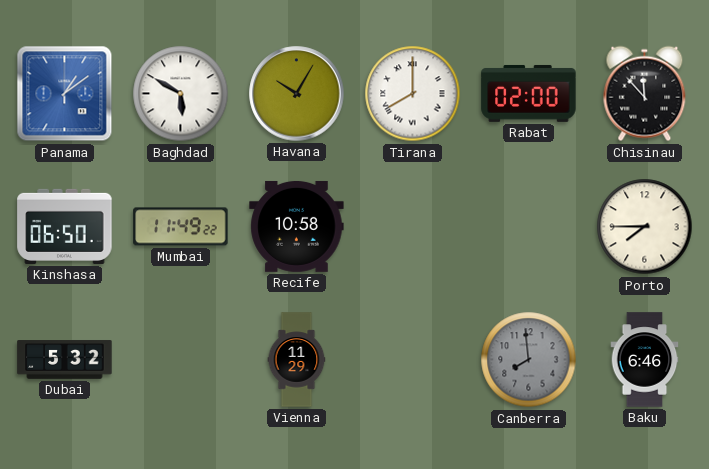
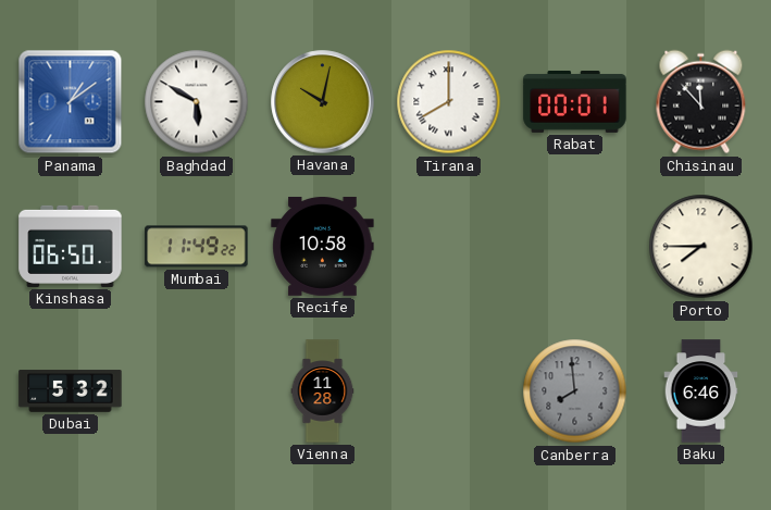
Havana: 10:05 -> 10:02 (323, 102)
Rabat: 02:00 -> 00:01 (575, 101)
Vienna: 11:29 -> 11:28 (323, 391)
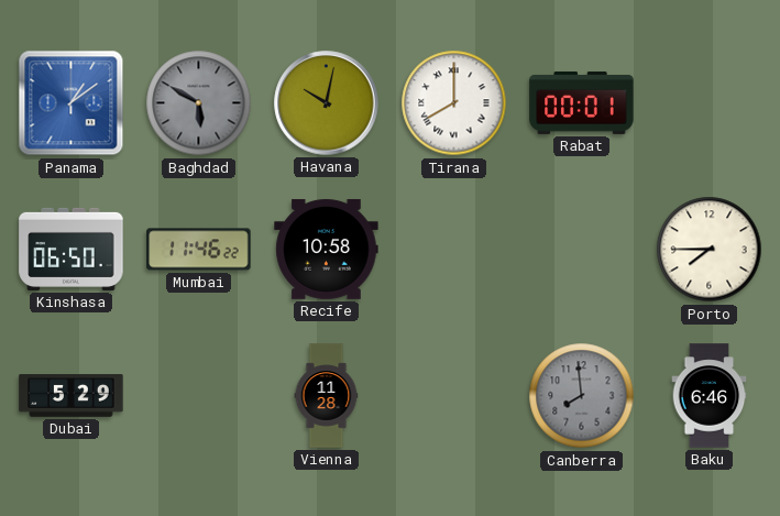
Baghdad dial: white -> grey (199, 103)
Chisinau: 11:53 -> none (701, 102)
Mumbai: 11:49 -> 11:46 (199, 250)
Dubai: 5:32 -> 5:29 (72, 396)
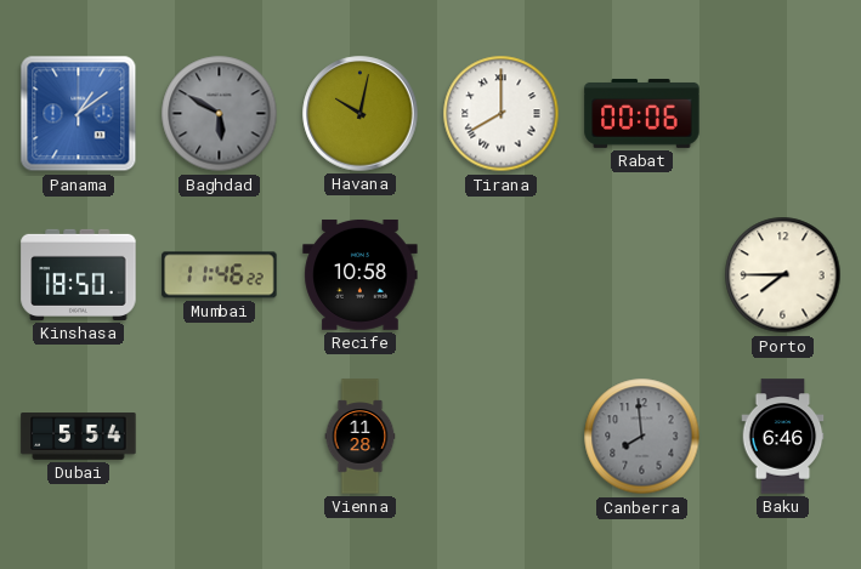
Rabat: 00:01 -> 00:06 (642, 113)
Kinshasa: 06:50 -> 18:50 (79, 274)
Dubai: 5:29 -> 5:54 (79, 437)
